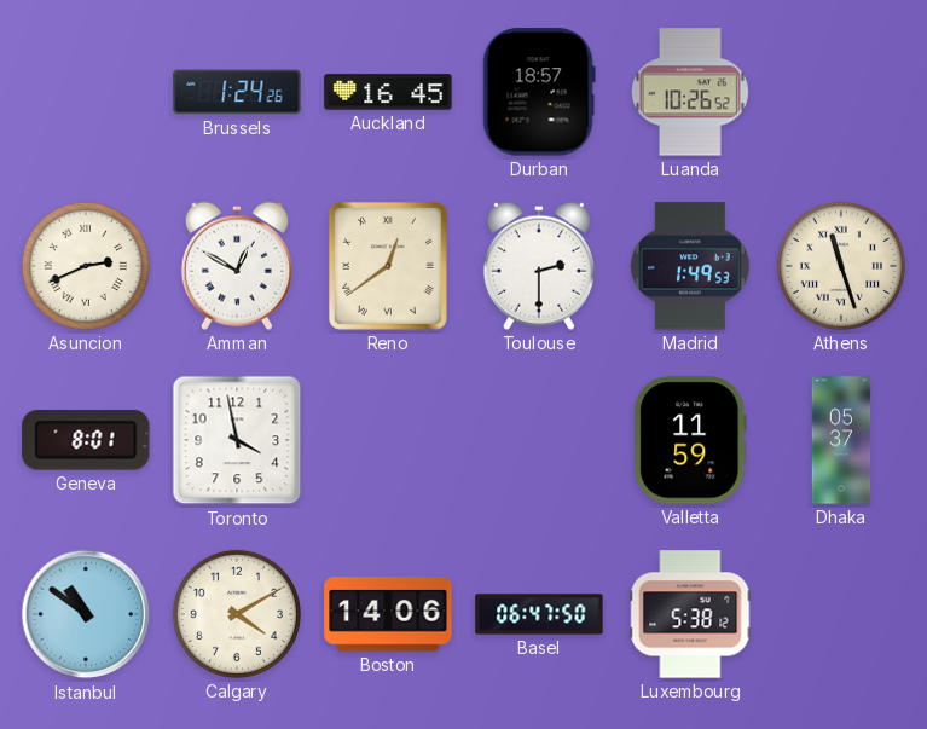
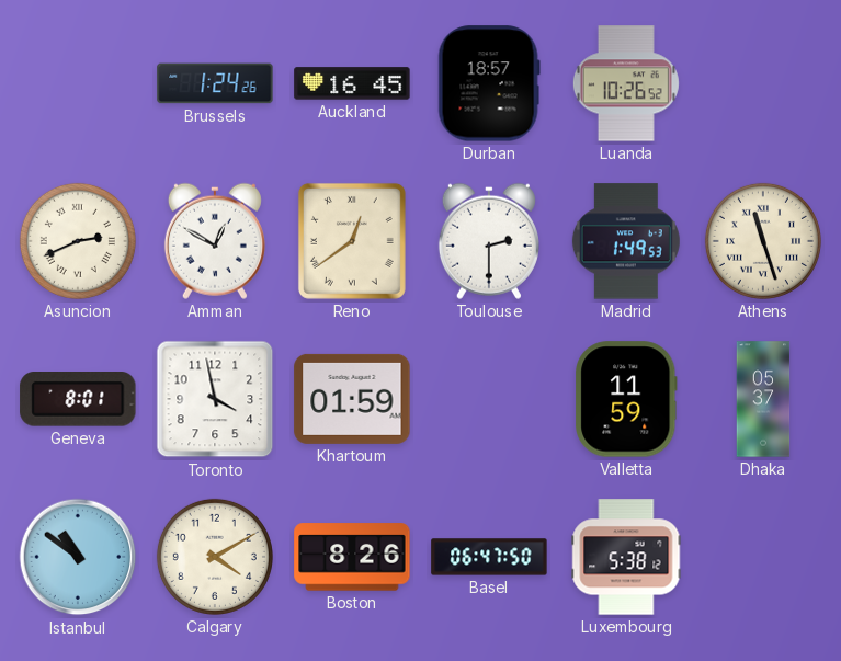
Khartoum: none -> 01:59 (352, 399)
Boston: 14:06 -> 8:26 (352, 557)
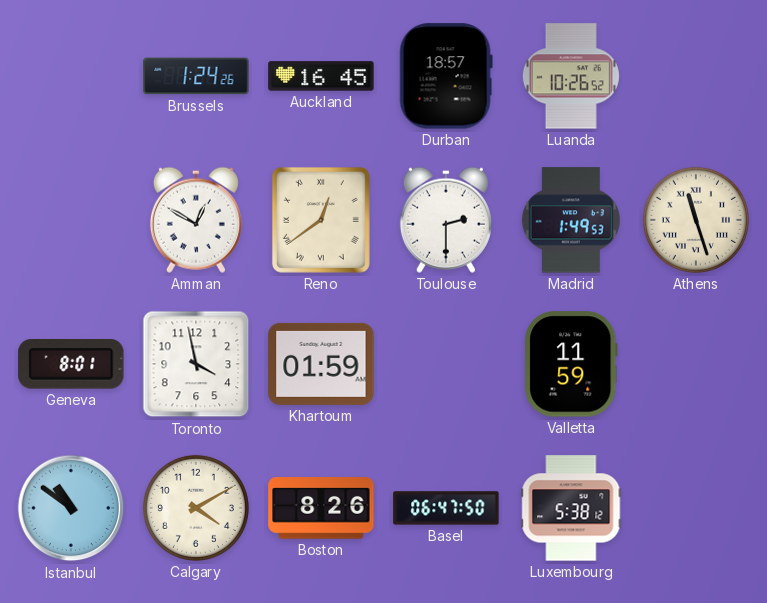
Asuncion: 2:41 -> none (78, 241)
Dhaka: 05:37 -> none (763, 399)
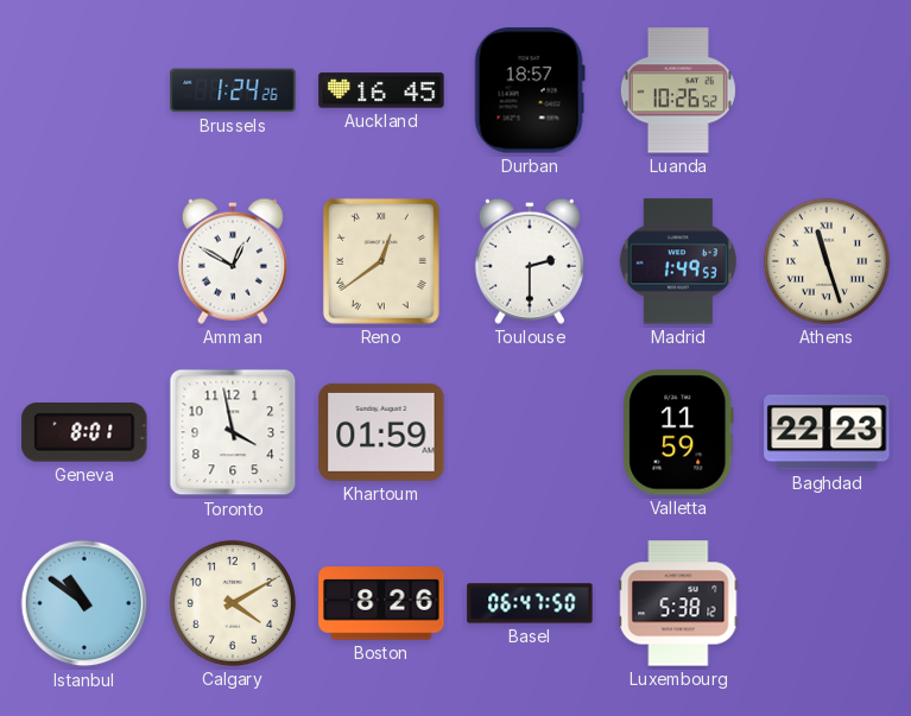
Baghdad: none -> 22:23 (827, 432)
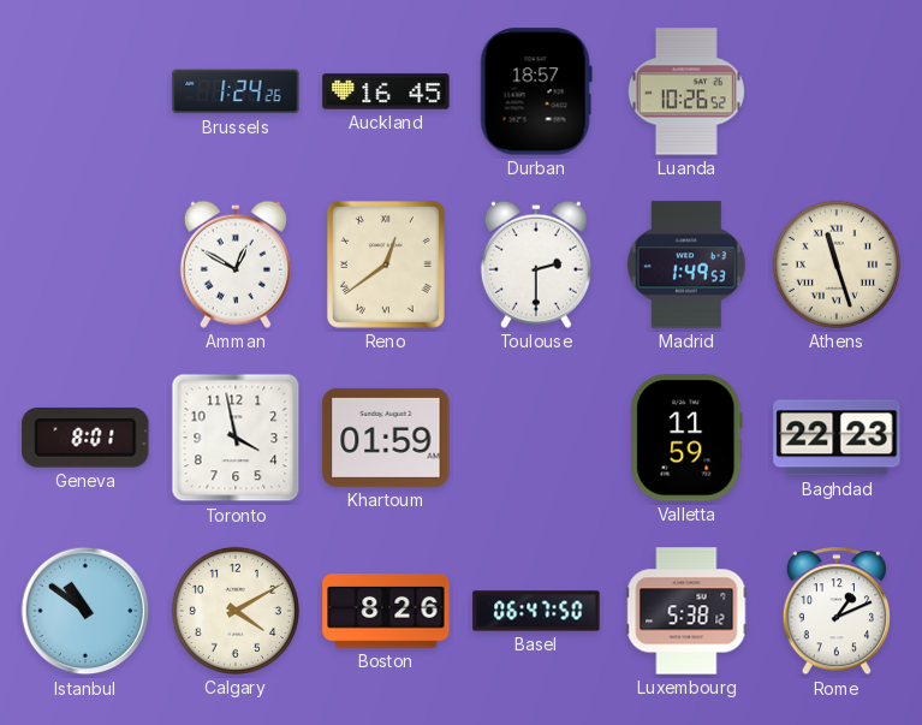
Rome: none -> 1:11 (837, 612)
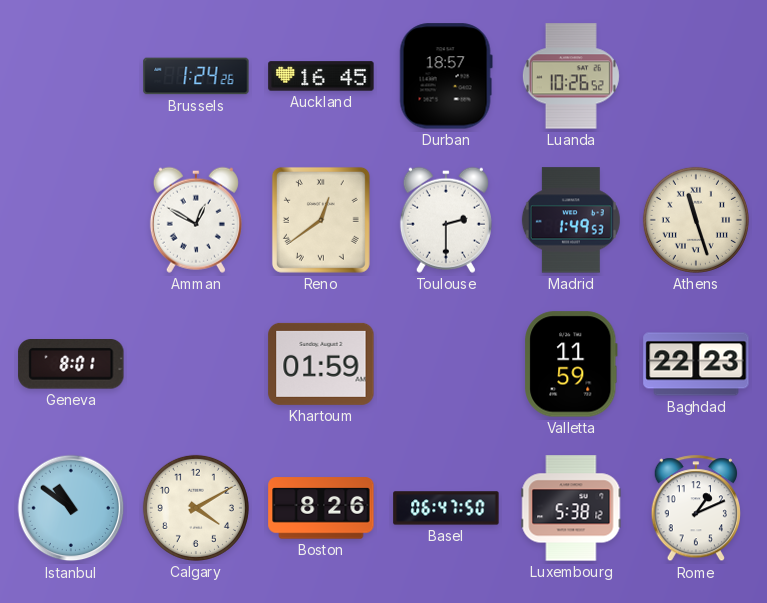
Toronto: 3:58 -> none (236, 438)
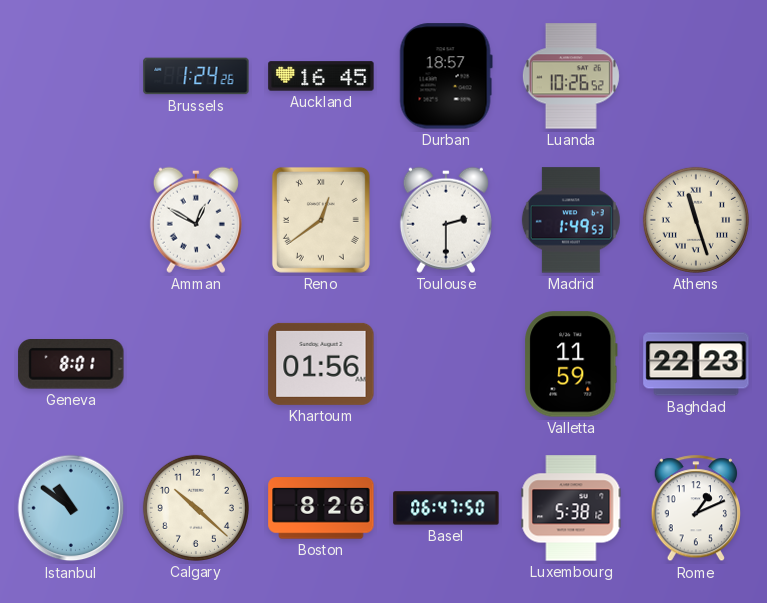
Khartoum: 01:59 -> 01:56 (321, 364)
Calgary: 4:10 -> 10:22 (196, 508)
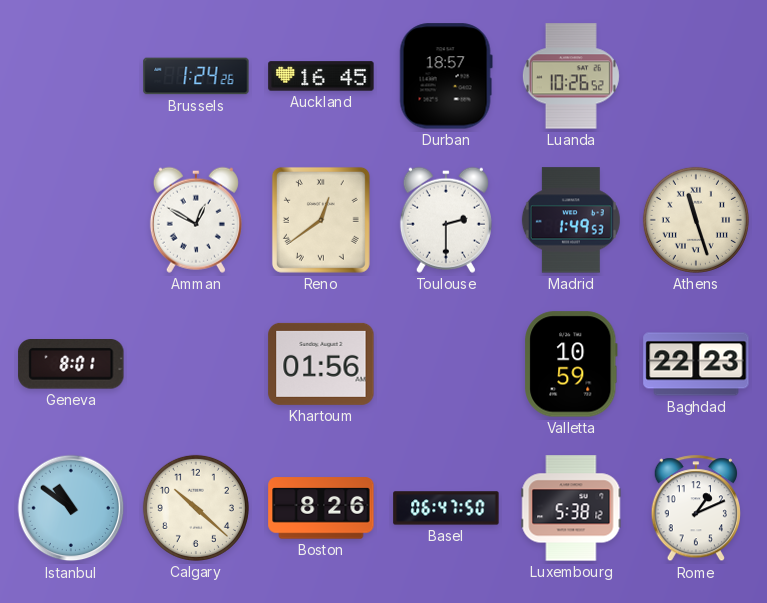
Valletta: 11:59 -> 10:59 (571, 364)
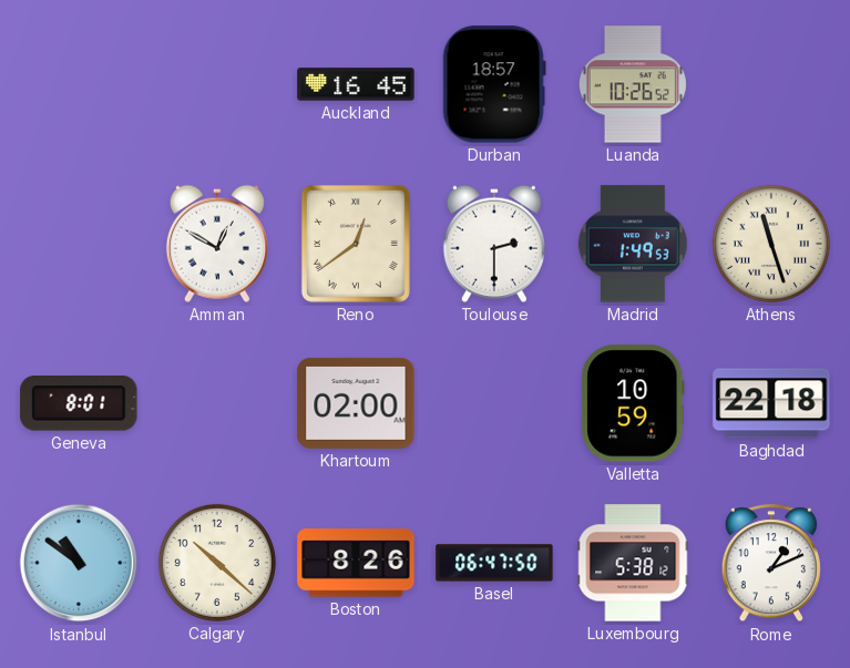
Brussels: 1:24 -> none (196, 76)
Khartoum: 01:56 -> 02:00 (356, 403)
Baghdad: 22:23 -> 22:18 (771, 403)
